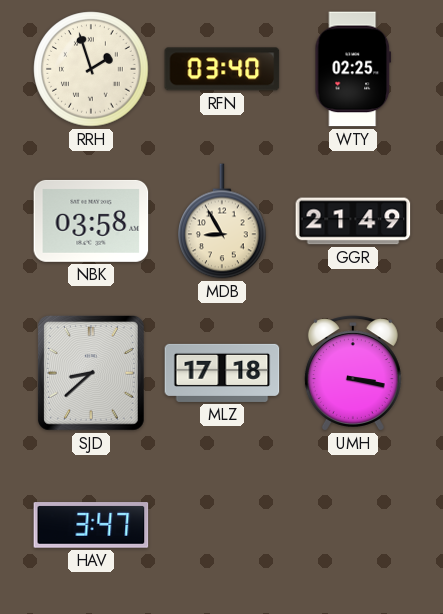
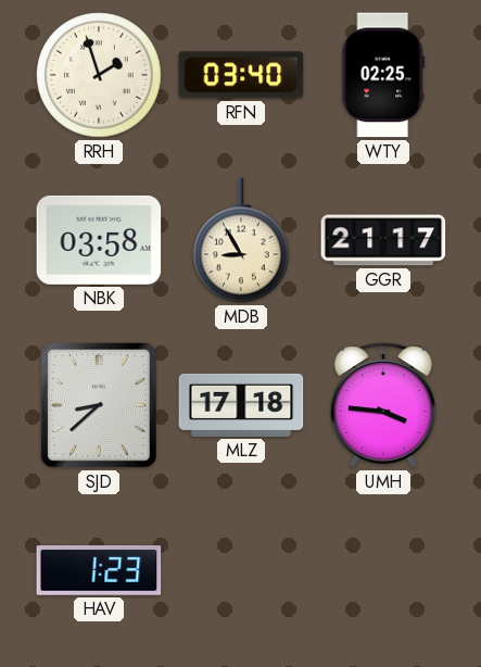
GGR: 21:49 -> 21:17 (383, 240)
UMH: 3:17 -> 3:46 (383, 405)
HAV: 3:47 -> 1:23 (99, 570)
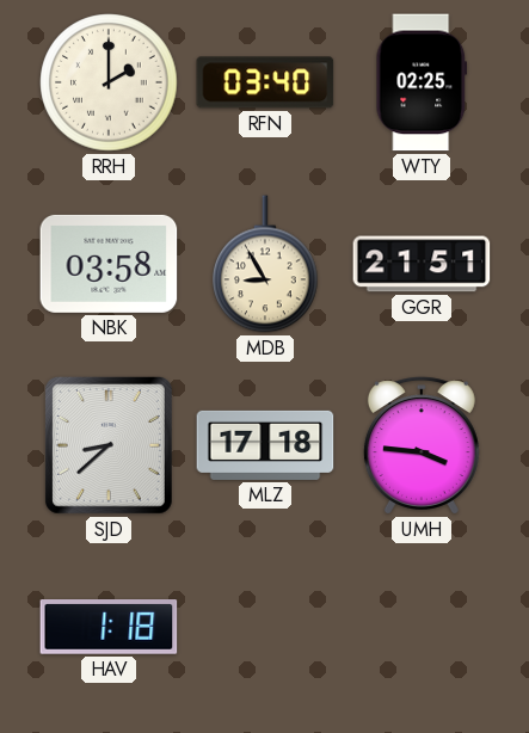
RRH: 1:57 -> 2:00 (109, 82)
GGR: 21:17 -> 21:51 (422, 264)
HAV: 1:23 -> 1:18 (109, 627)
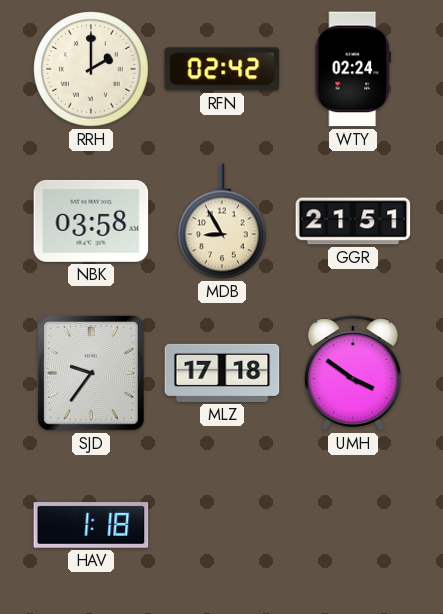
RFN: 03:40 -> 02:42 (222, 69)
WTY: 02:25 -> 02:24 (353, 69)
SJD: 8:38 -> 9:36 (91, 373)
UMH: 3:46 -> 3:51 (353, 373)
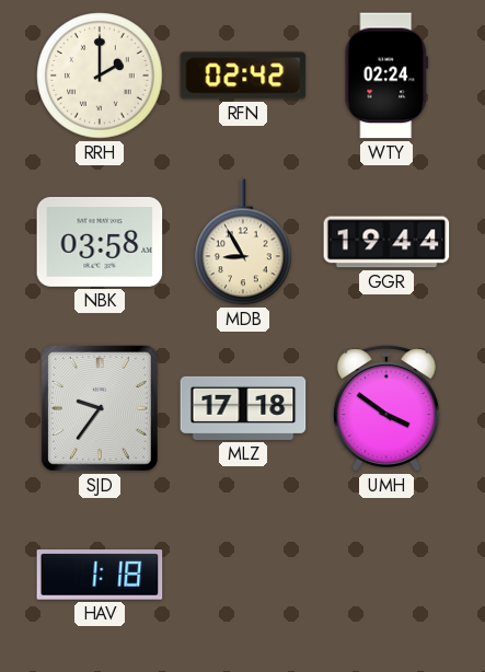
GGR: 21:51 -> 19:44 (386, 242)
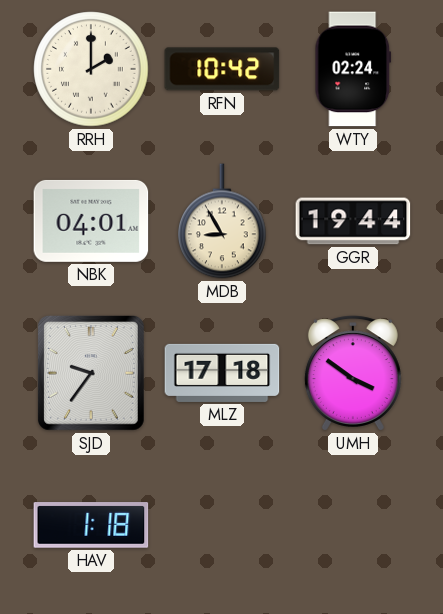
RFN: 02:42 -> 10:42 (222, 69)
NBK: 03:58 -> 04:01 (91, 221)
